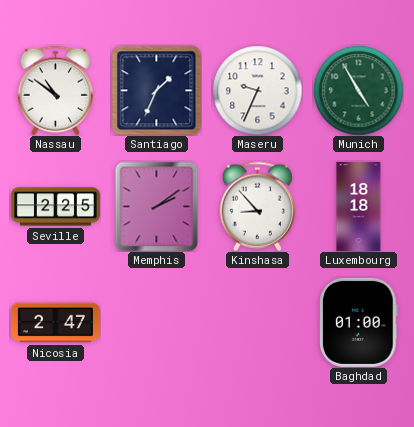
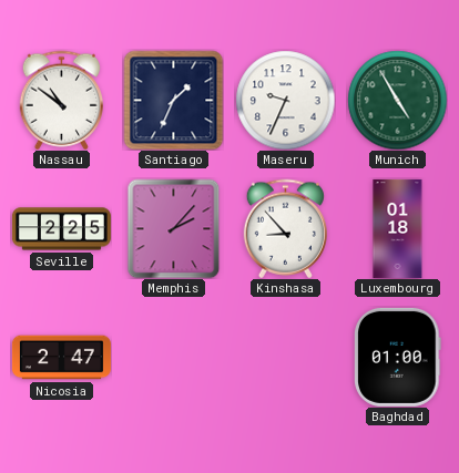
Memphis: 2:09 -> 2:07 (174, 228)
Luxembourg: 18:18 -> 01:18 (398, 228)
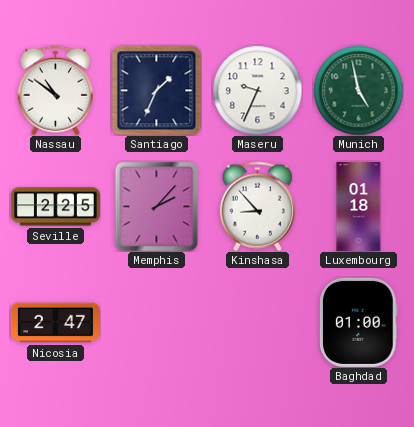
Munich: 4:55 -> 4:58 (358, 90)
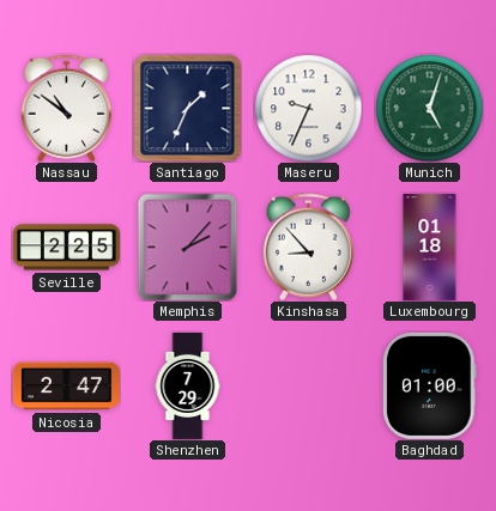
Munich: 4:58 -> 5:03 (429, 108)
Shenzhen: none -> 7:29 (188, 385)
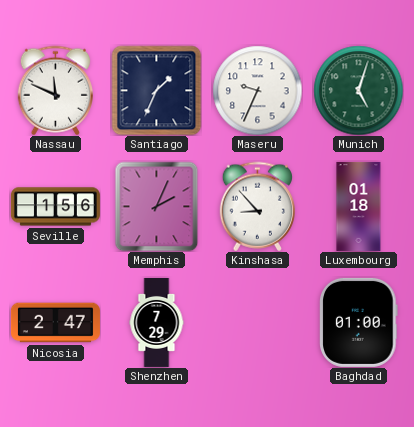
Nassau: 10:51 -> 11:49 (55, 90)
Seville: 2:25 -> 1:56 (55, 207)
Memphis: 2:07 -> 2:04 (157, 206)
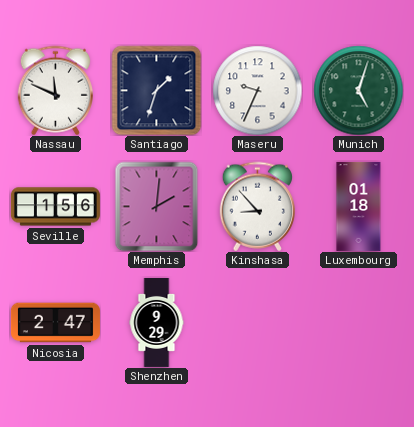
Santiago: 1:34 -> 1:33 (156, 90)
Memphis: 2:04 -> 2:01 (157, 206)
Shenzhen: 7:29 -> 9:29 (157, 322)
Baghdad: 01:00 -> none (359, 322)
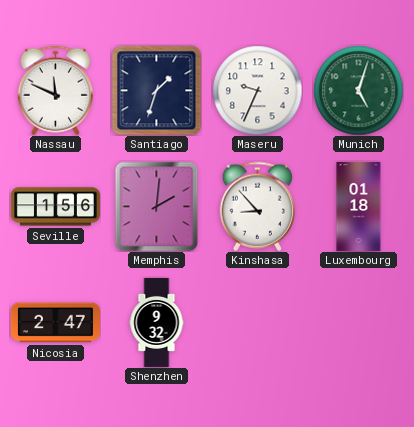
Shenzhen: 9:29 -> 9:32 (157, 322)
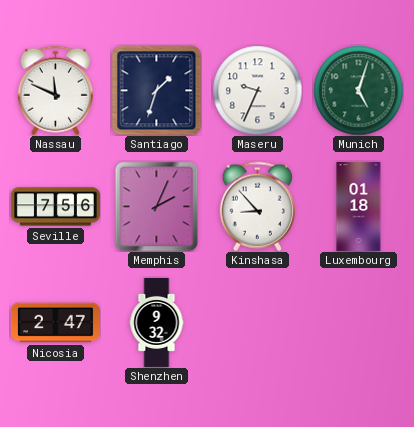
Seville: 1:56 -> 7:56 (55, 207)
Memphis: 2:01 -> 2:04 (157, 206)
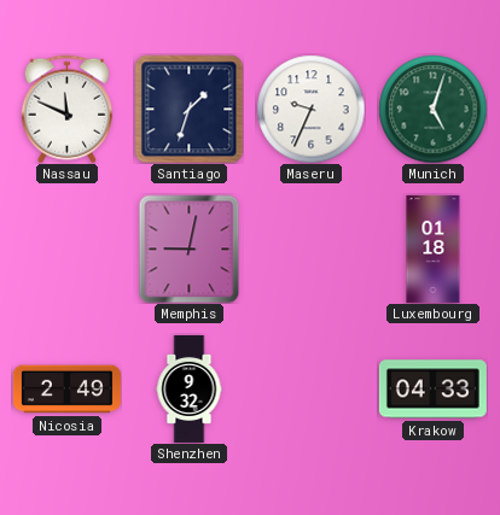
Seville: 7:56 -> none (55, 207)
Memphis: 2:04 -> 9:02 (190, 248)
Kinshasa: 8:53 -> none (257, 206)
Nicosia: 2:47 -> 2:49 (66, 390)
Krakow: none -> 04:33 (432, 390)
